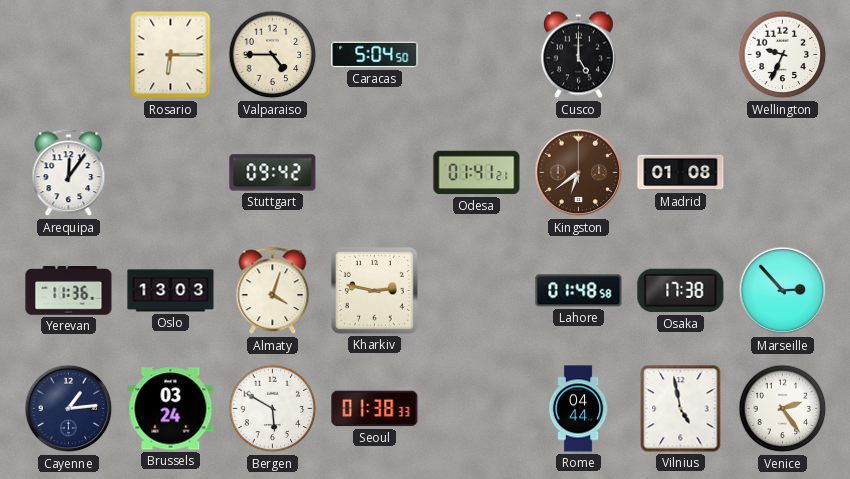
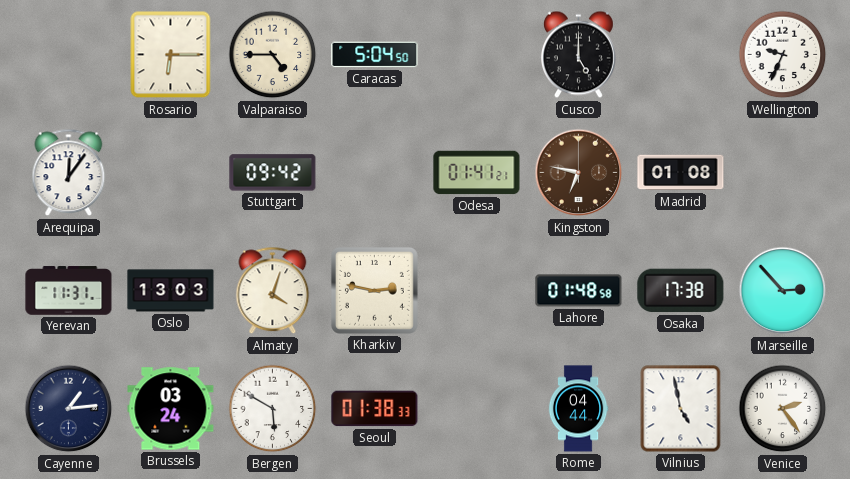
Kingston: 6:39 -> 6:47 (579, 173)
Yerevan: 11:36 -> 11:31 (69, 291)
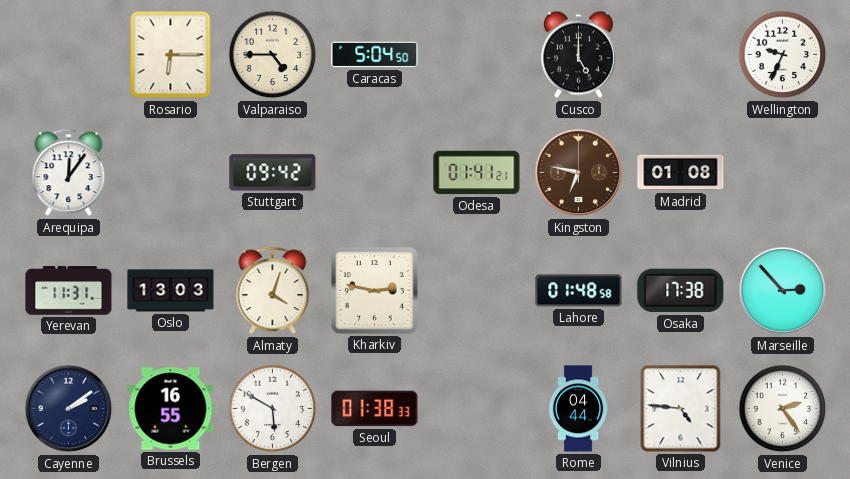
Cayenne: 1:14 -> 2:09 (69, 409)
Brussels: 03:24 -> 16:55 (171, 409)
Vilnius: 4:58 -> 4:46 (681, 409)
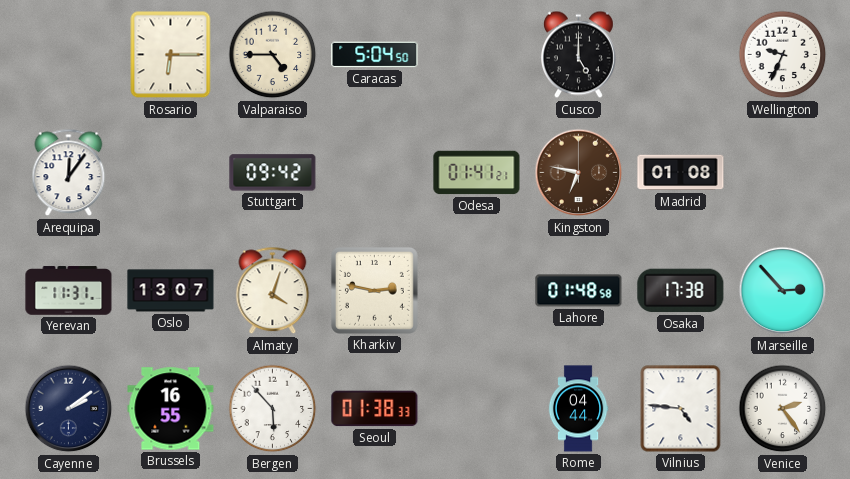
Oslo: 13:03 -> 13:07 (171, 291)
Bergen: 5:50 -> 5:53 (273, 409)
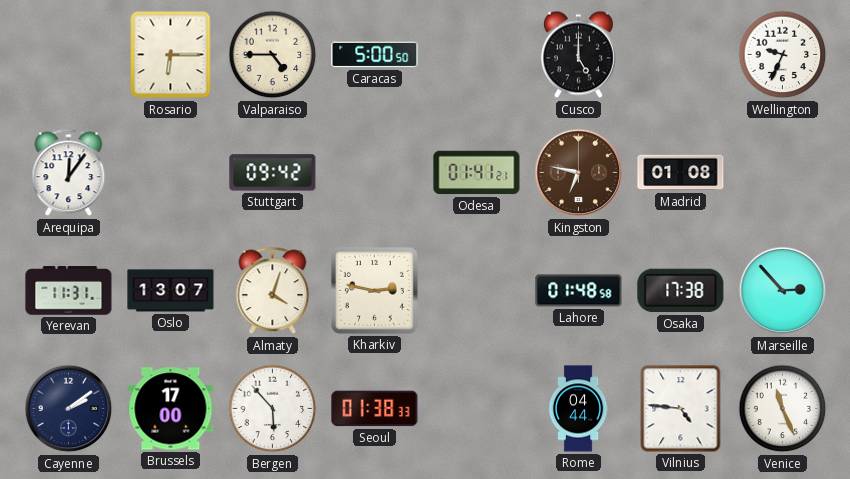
Caracas: 5:04 -> 5:00 (375, 55)
Brussels: 16:55 -> 17:00 (171, 409)
Venice: 2:24 -> 11:26 (783, 409)
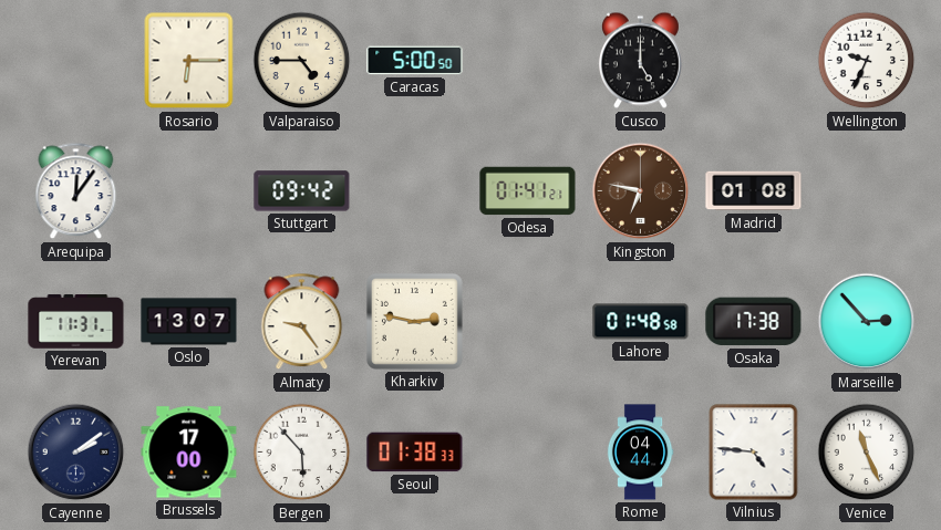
Almaty: 4:03 -> 9:24 (302, 322)
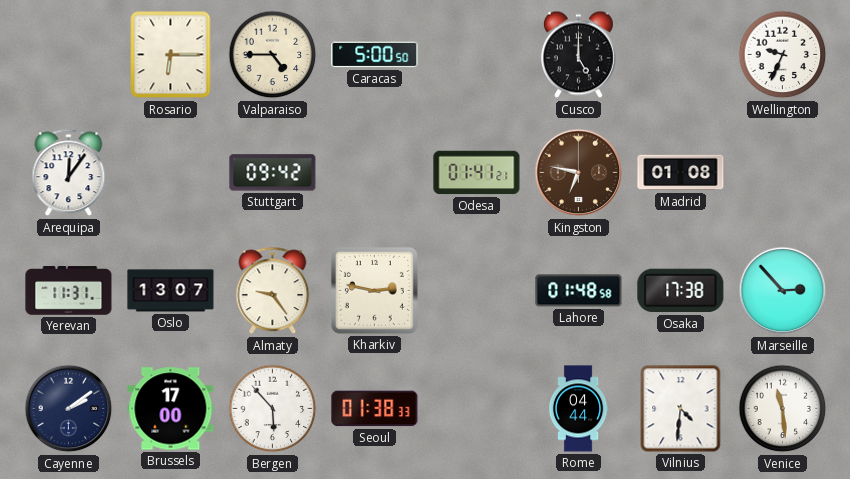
Vilnius: 4:46 -> 4:31 (681, 409)
Venice: 11:26 -> 11:29 (783, 409)
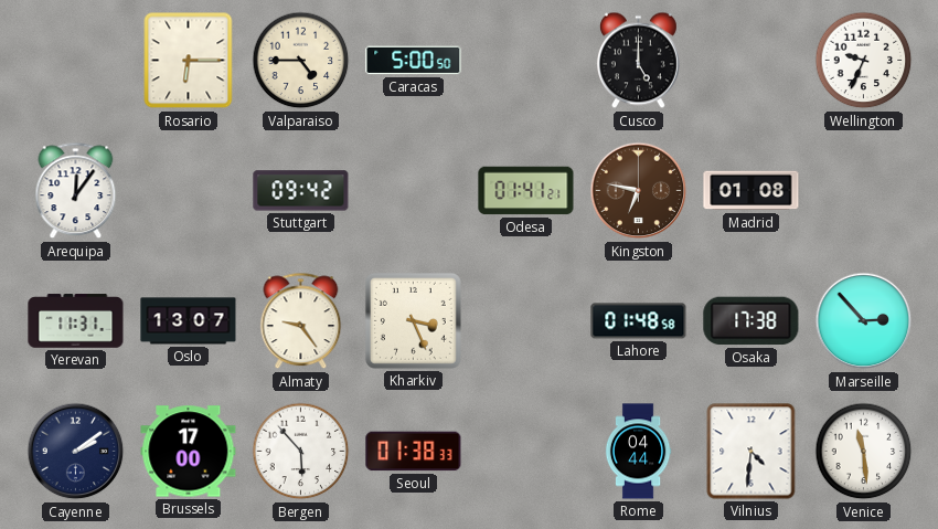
Kharkiv: 2:47 -> 3:26 (413, 320)
